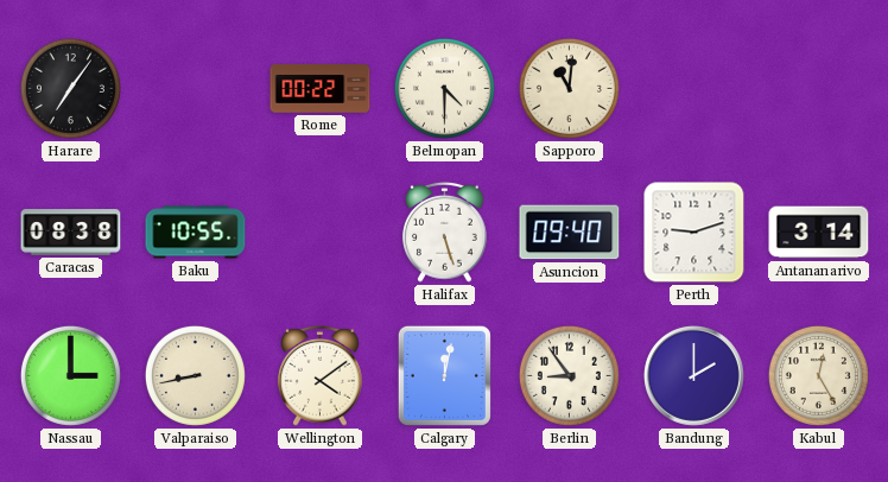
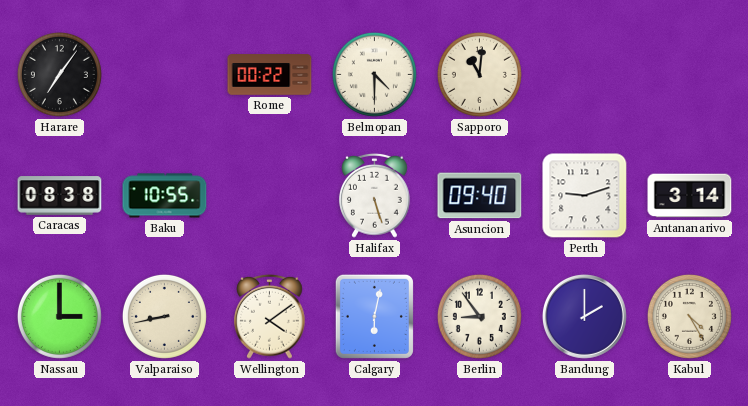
Calgary: 12:02 -> 6:02 (374, 316)
Kabul: 12:25 -> 4:25 (689, 316)
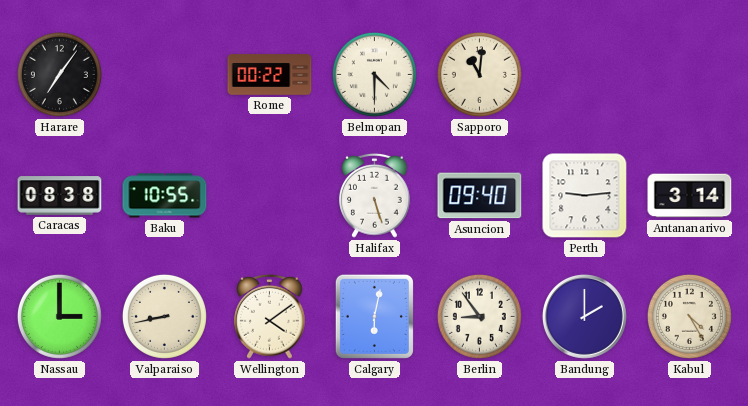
Perth: 9:12 -> 9:14 (585, 196)
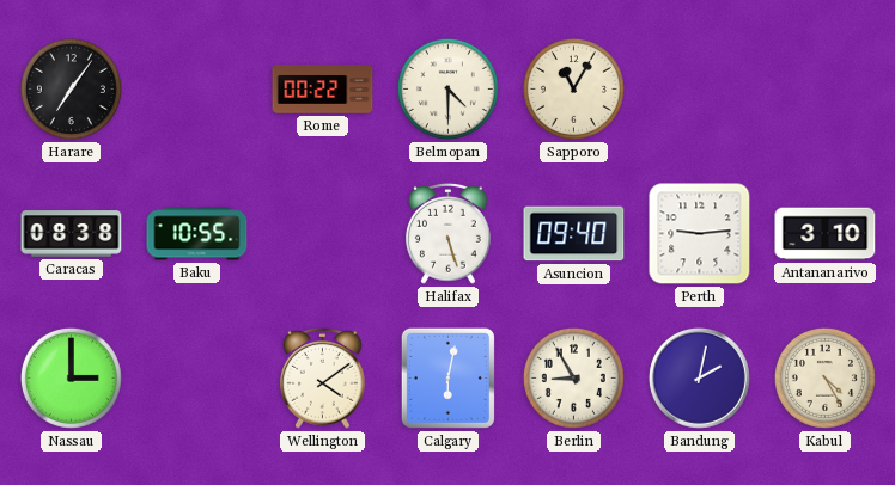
Sapporo: 11:01 -> 11:05 (573, 88)
Antananarivo: 3:14 -> 3:10 (826, 234)
Valparaiso: 8:43 -> none (164, 316)
Berlin: 8:54 -> 8:55 (573, 377)
Bandung: 2:00 -> 2:02 (699, 377)
